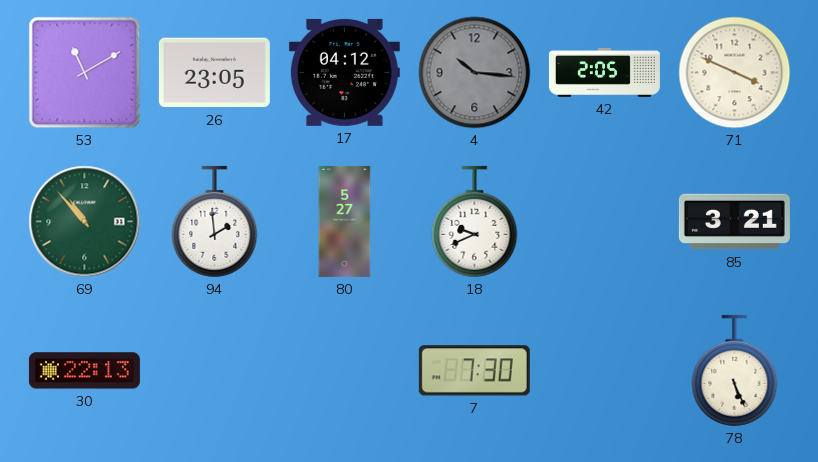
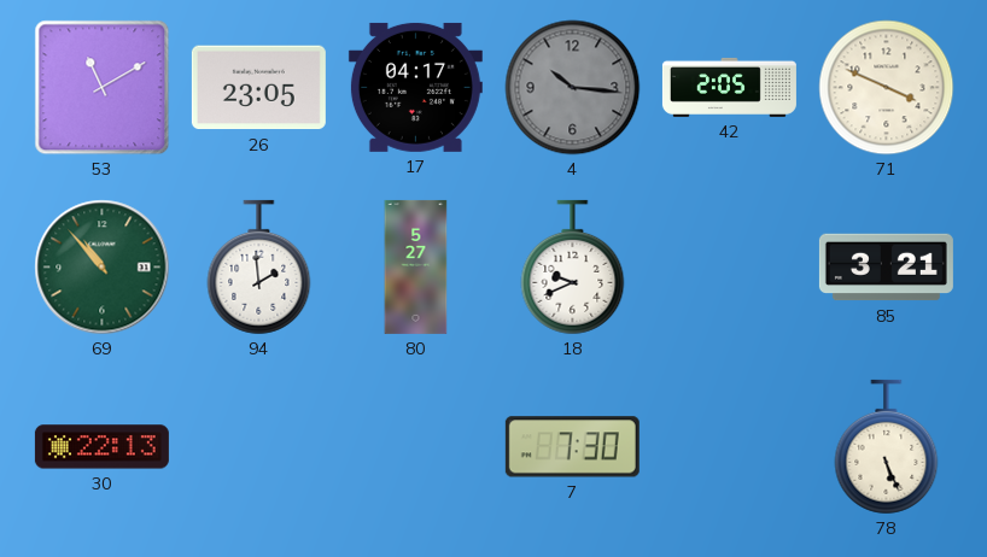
17: 04:12 -> 04:17 (415, 87)
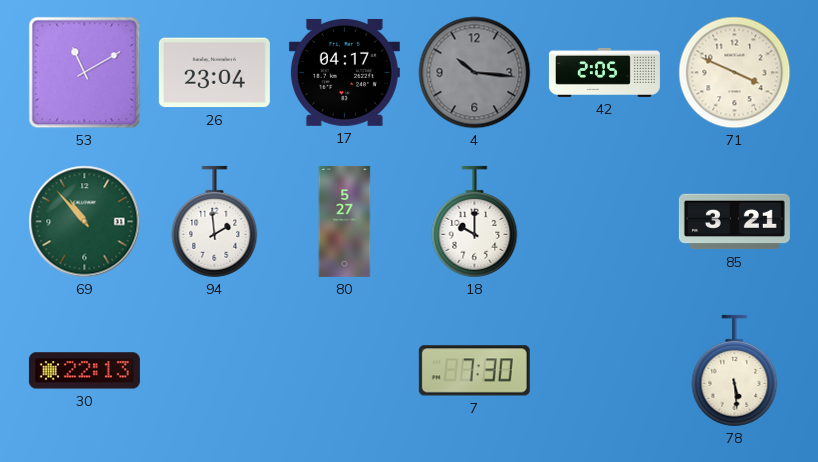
26: 23:05 -> 23:04 (214, 73)
18: 9:41 -> 10:00 (475, 222)
78: 5:26 -> 5:29 (735, 371)
